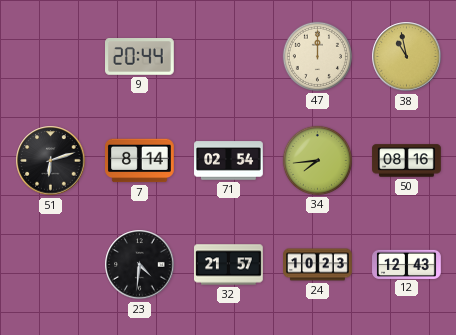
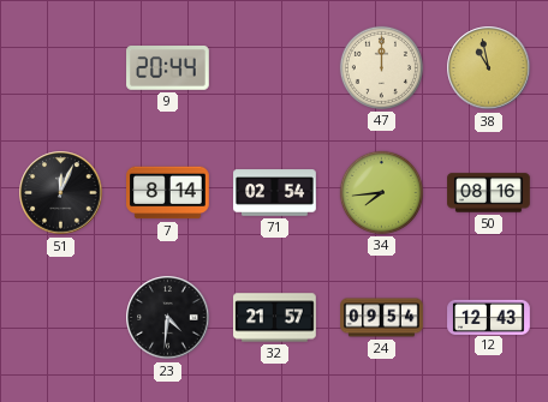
51: 6:12 -> 12:04 (61, 193)
24: 10:23 -> 09:54 (382, 318)
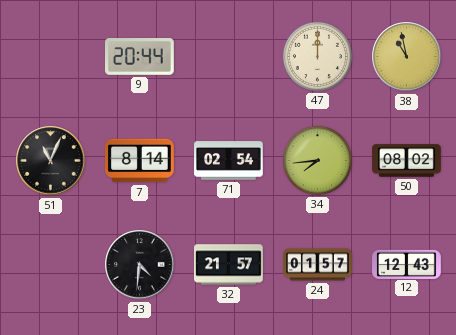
51: 12:04 -> 11:04 (51, 161)
50: 08:16 -> 08:02 (407, 161)
24: 09:54 -> 01:57 (318, 265)
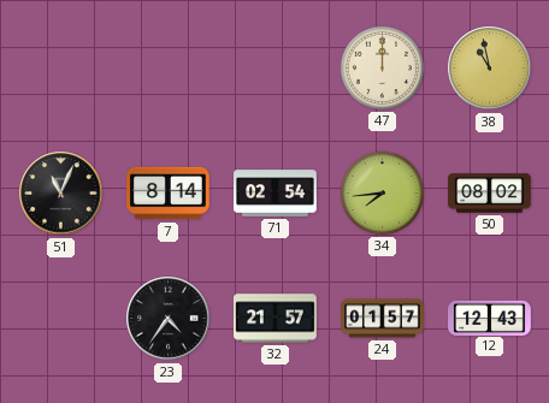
9: 20:44 -> none (140, 57)
23: 4:31 -> 4:36 (169, 319)
